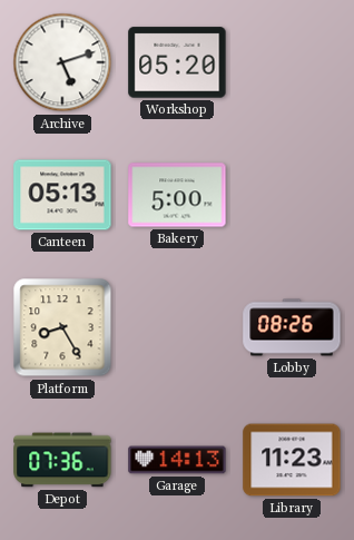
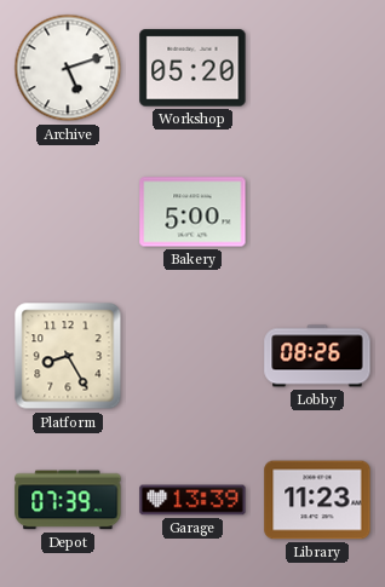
Canteen: 05:13 -> none (62, 195)
Depot: 07:36 -> 07:39 (68, 500)
Garage: 14:13 -> 13:39 (192, 500)
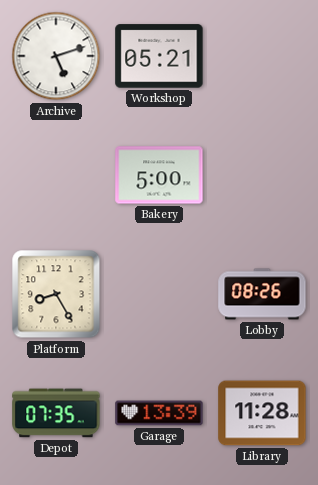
Workshop: 05:20 -> 05:21 (159, 56)
Depot: 07:39 -> 07:35 (56, 413)
Library: 11:23 -> 11:28 (262, 413)
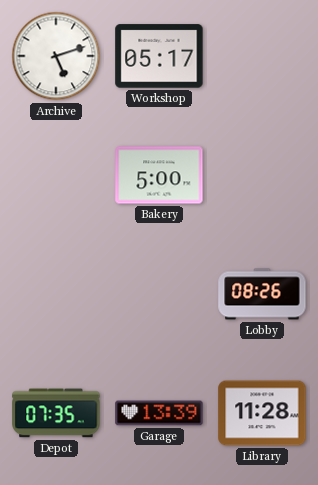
Workshop: 05:21 -> 05:17 (159, 56)
Platform: 8:25 -> none (56, 294)
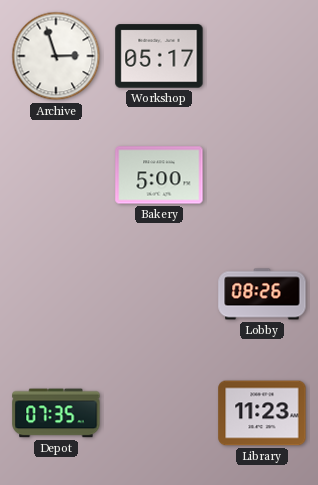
Archive: 5:12 -> 2:57 (56, 56)
Garage: 13:39 -> none (159, 413)
Library: 11:28 -> 11:23 (262, 413)
